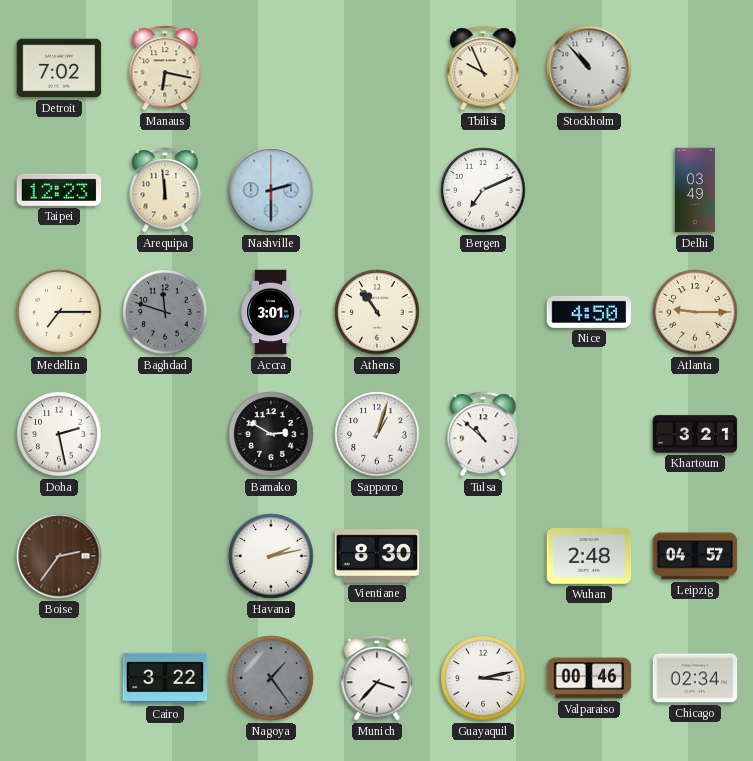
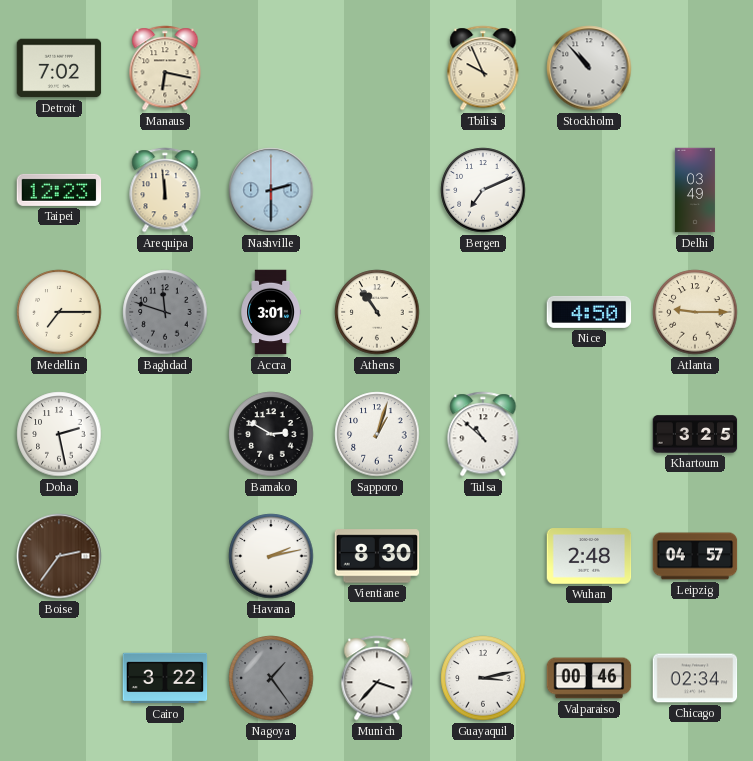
Khartoum: 3:21 -> 3:25 (695, 434)
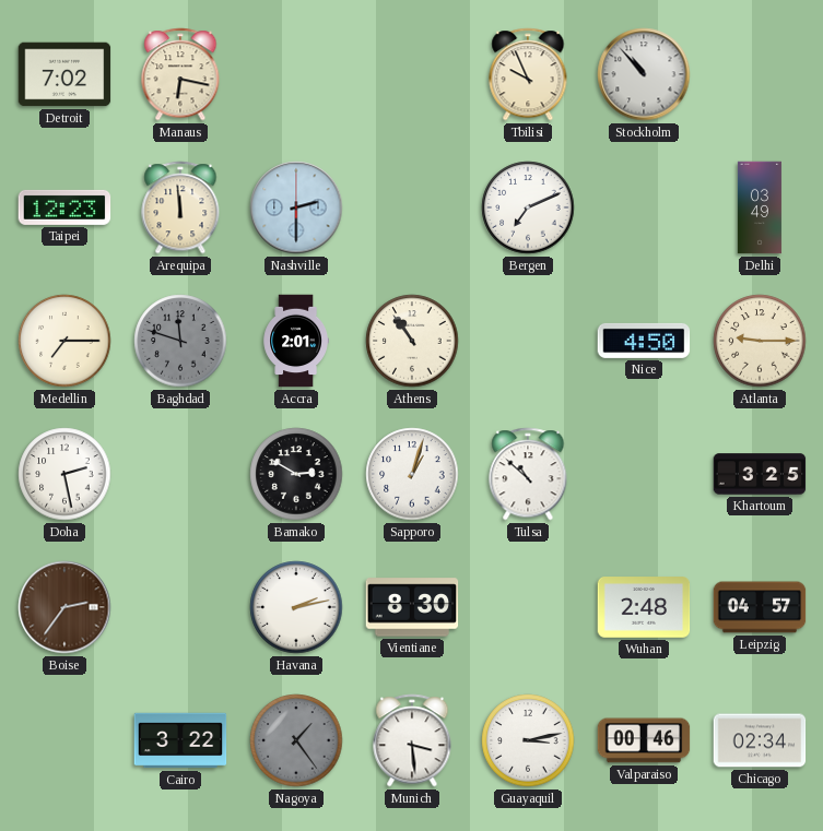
Accra: 3:01 -> 2:01 (295, 341)
Munich: 3:37 -> 3:29 (412, 740)
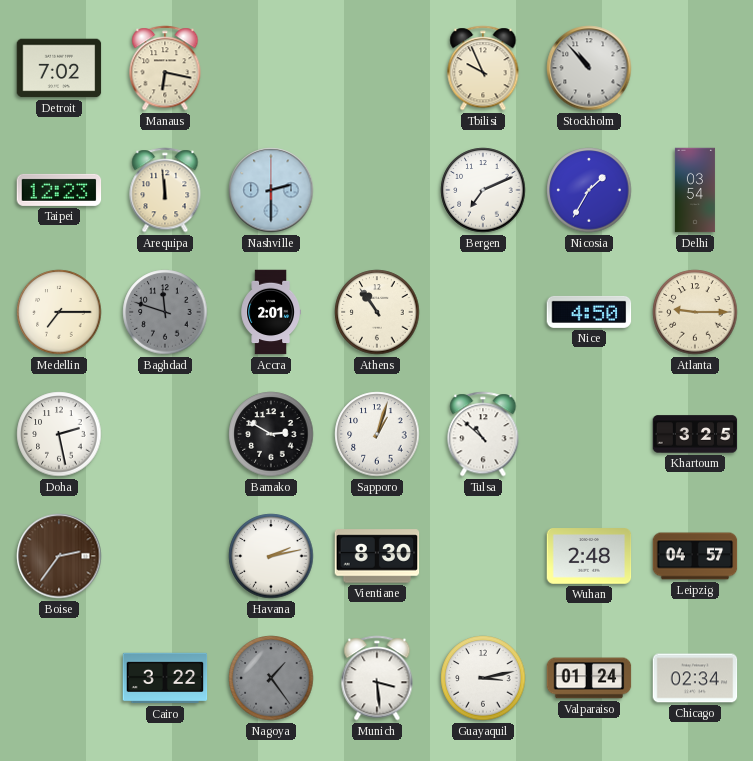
Nicosia: none -> 1:35 (589, 190)
Delhi: 03:49 -> 03:54 (695, 190)
Valparaiso: 00:46 -> 01:24 (589, 678)
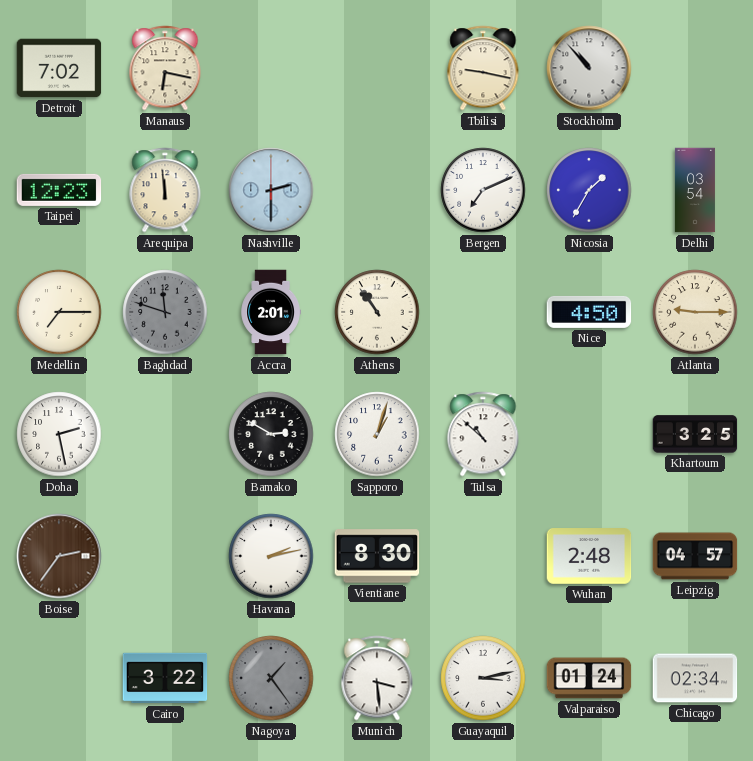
Tbilisi: 9:56 -> 9:17 (483, 68)
